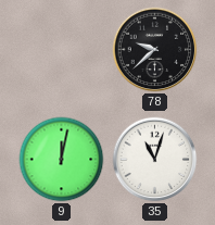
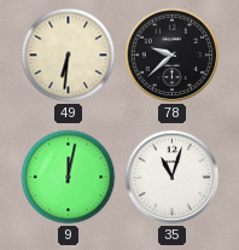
49: none -> 6:31 (69, 56)
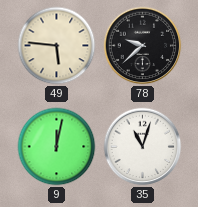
49: 6:31 -> 5:46 (57, 46)
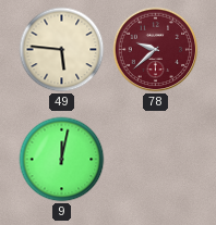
78 dial: black -> burgundy (156, 50)
35: 11:03 -> none (143, 147)
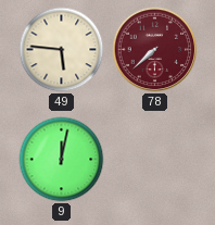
78: 9:38 -> 7:38 (155, 50)
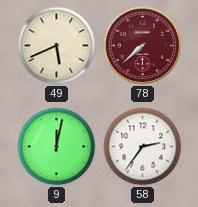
49: 5:46 -> 5:41 (57, 46)
58: none -> 2:36 (143, 147)
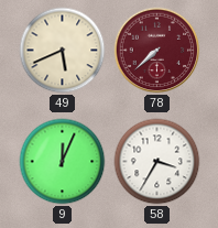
9: 12:02 -> 12:04 (63, 162)
58: 2:36 -> 3:35 (157, 162)
